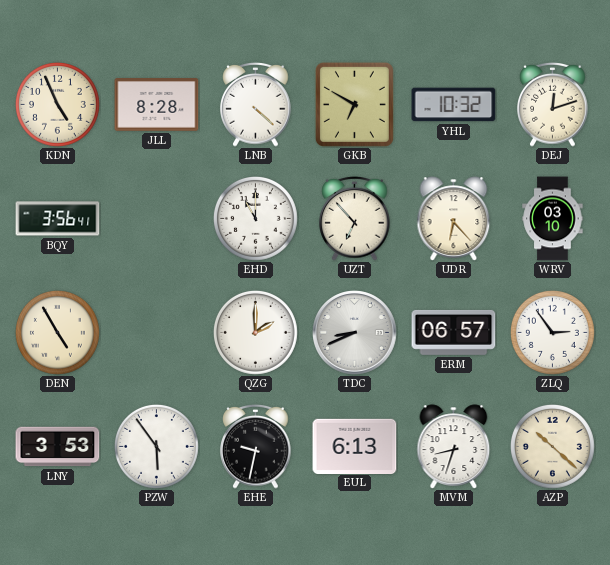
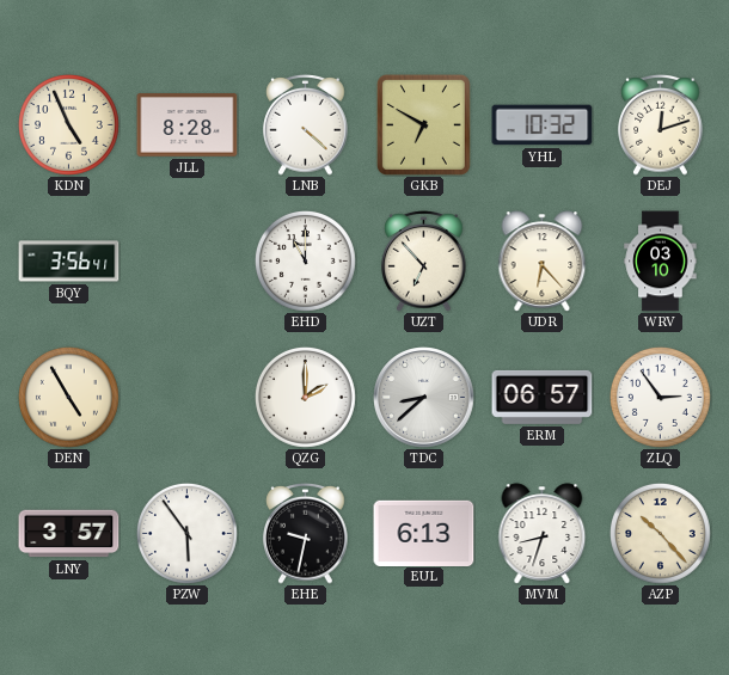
TDC: 8:41 -> 8:38 (424, 398)
LNY: 3:53 -> 3:57 (69, 534)
AZP: 10:22 -> 10:23 (660, 533)
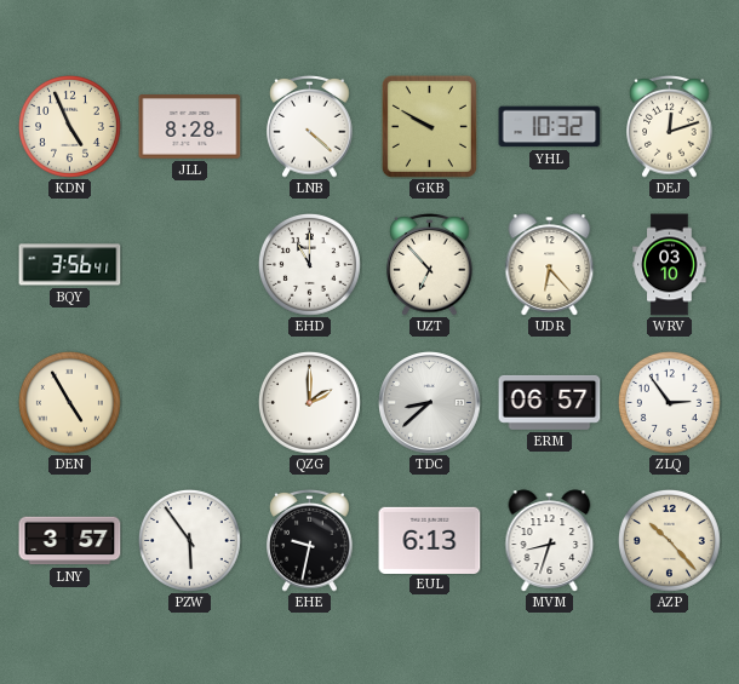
GKB: 6:50 -> 9:50 (429, 126)
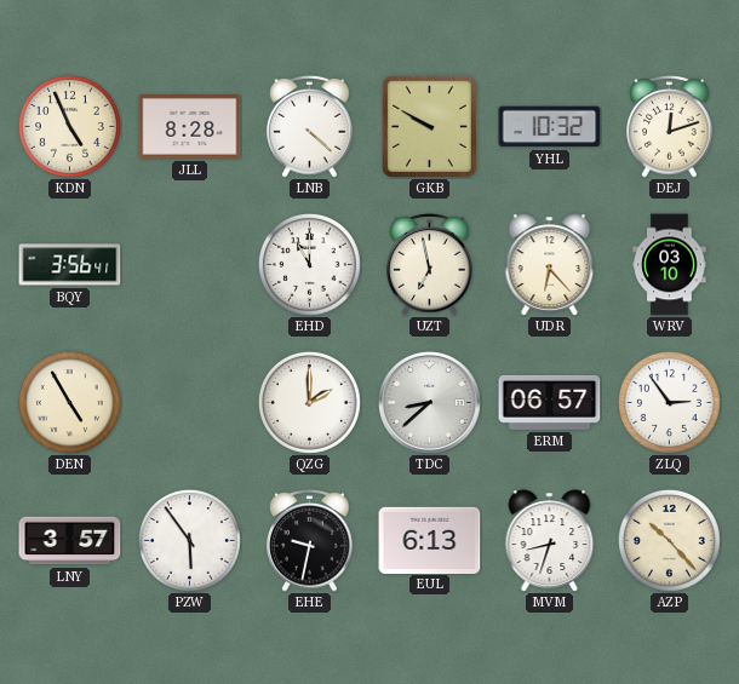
UZT: 6:53 -> 6:58 (430, 265)
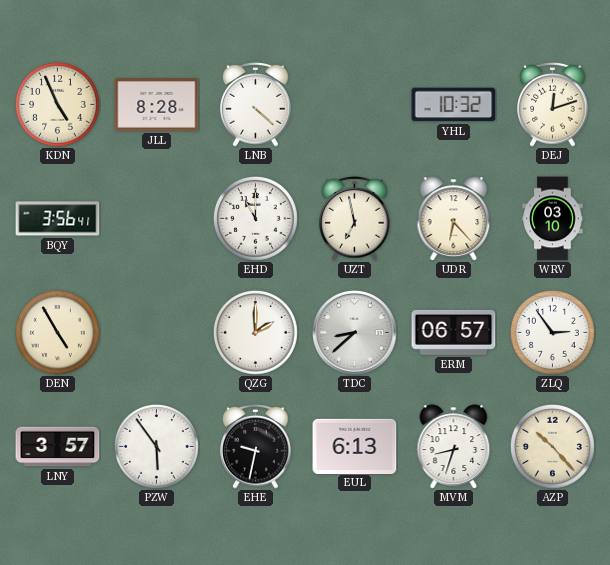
GKB: 9:50 -> none (429, 126)
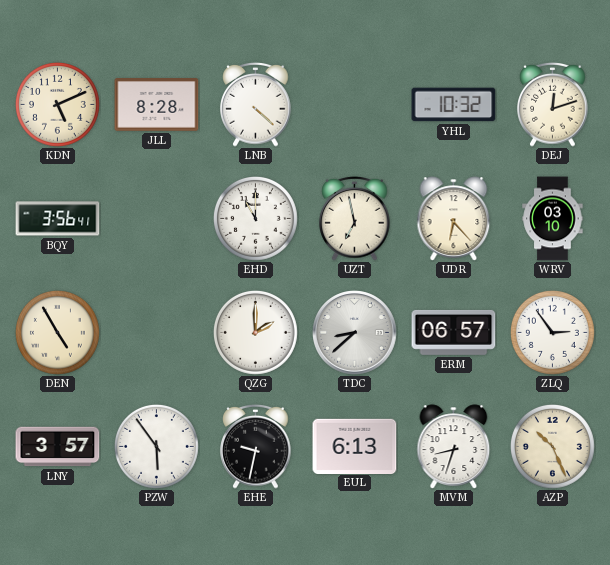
KDN: 4:56 -> 5:11 (57, 104)
AZP: 10:23 -> 10:26 (552, 446)
